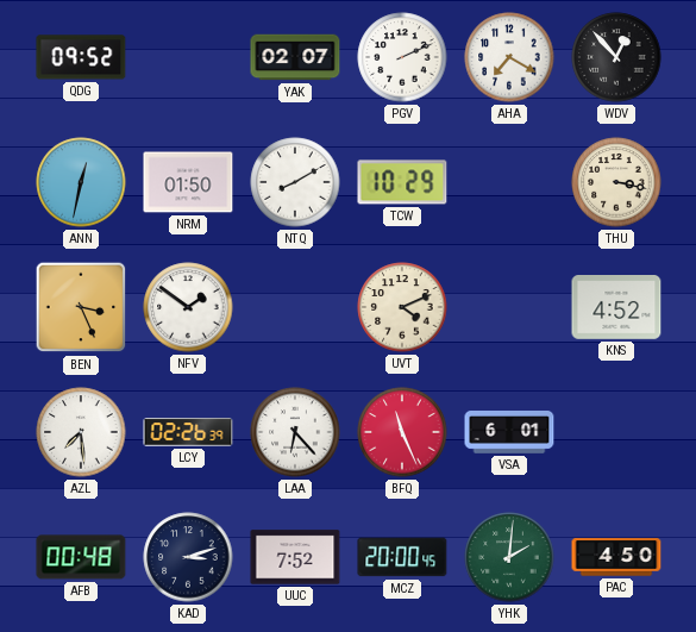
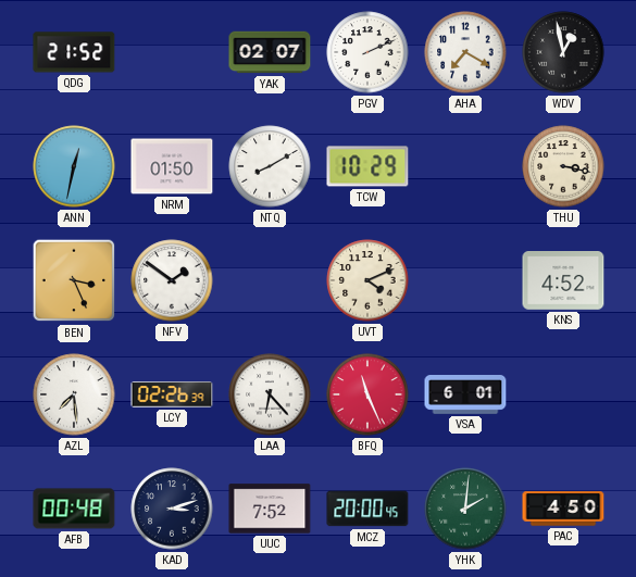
QDG: 09:52 -> 21:52 (74, 52)
WDV: 12:53 -> 12:58 (563, 52)
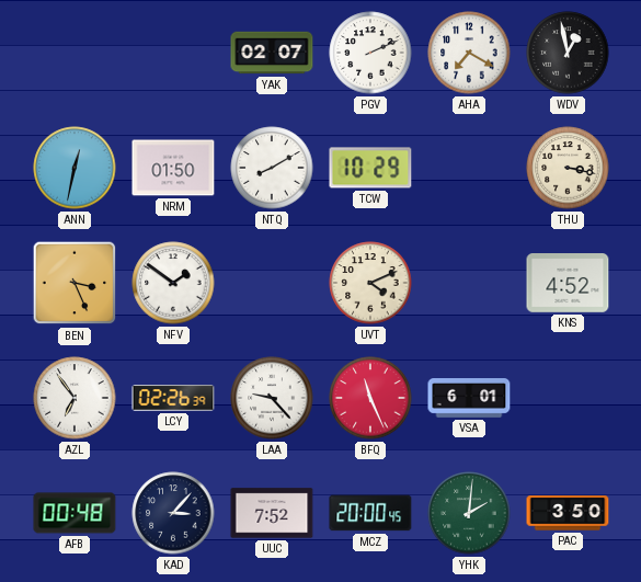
QDG: 21:52 -> none (74, 52)
AZL: 7:29 -> 6:54 (75, 398)
LAA: 6:23 -> 9:23 (272, 398)
KAD: 3:12 -> 3:07 (173, 513)
PAC: 4:50 -> 3:50 (568, 513)
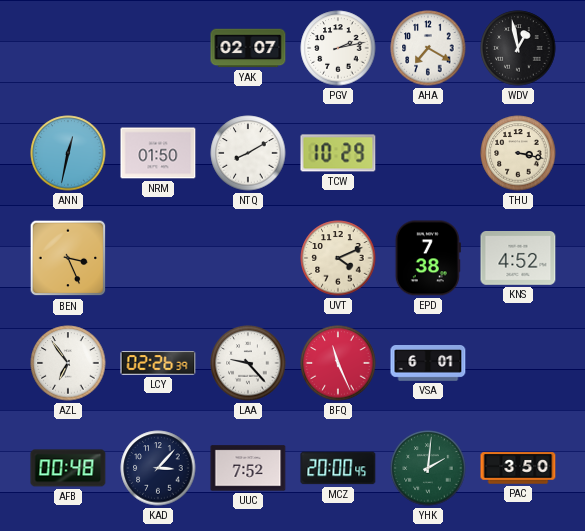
PGV: 2:11 -> 2:13 (338, 48)
NFV: 1:51 -> none (173, 283)
EPD: none -> 7:38 (428, 258)
